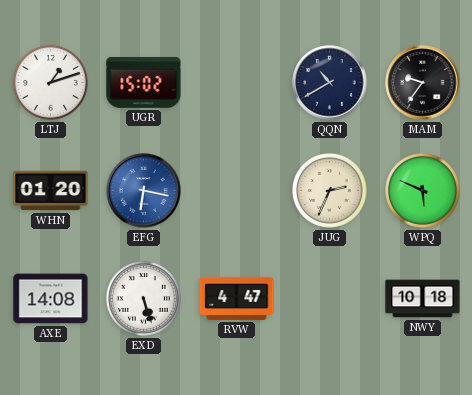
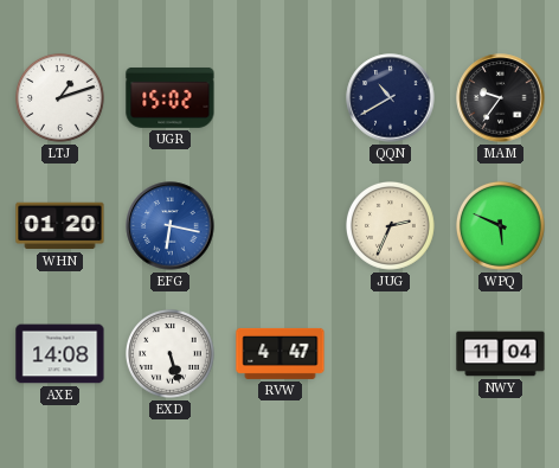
NWY: 10:18 -> 11:04 (501, 354)
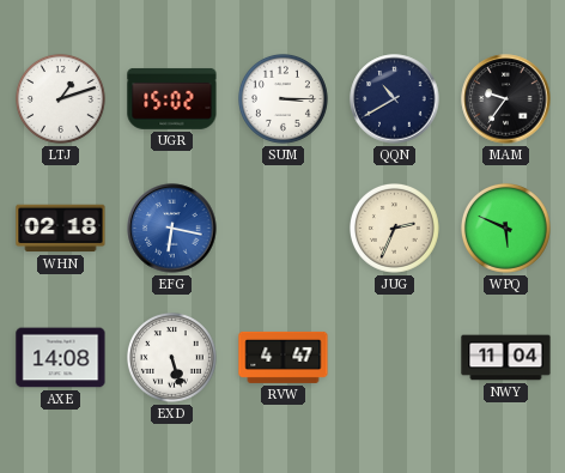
SUM: none -> 3:15 (284, 99)
WHN: 01:20 -> 02:18 (61, 229)
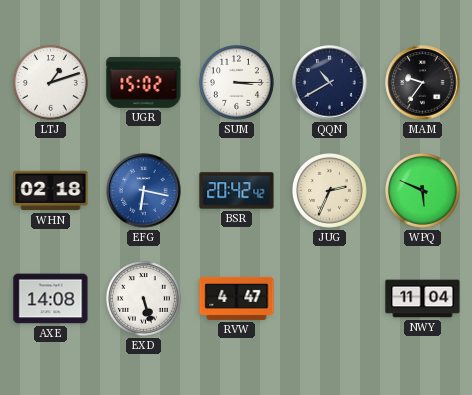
BSR: none -> 20:42 (237, 191)
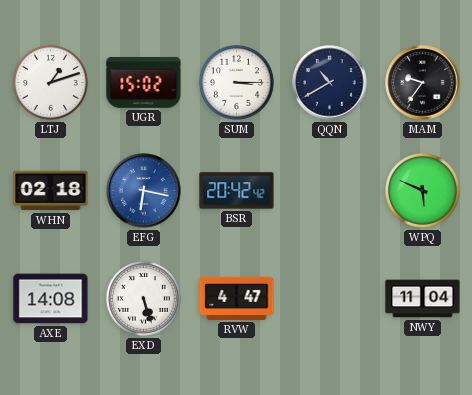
JUG: 2:34 -> none (330, 191)
